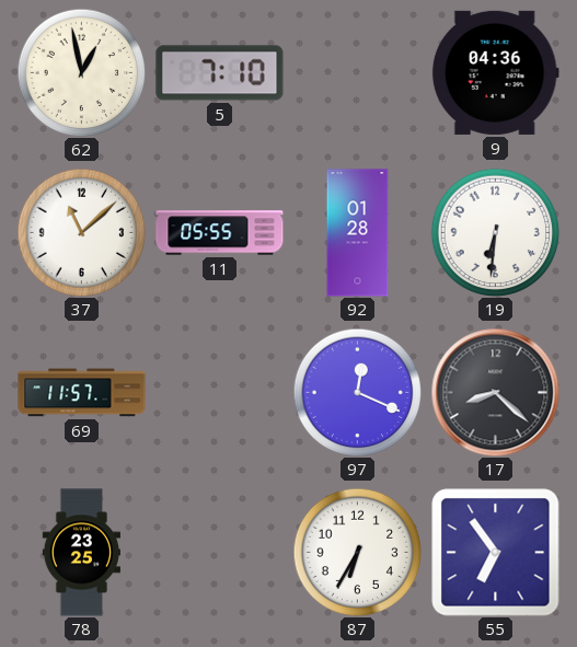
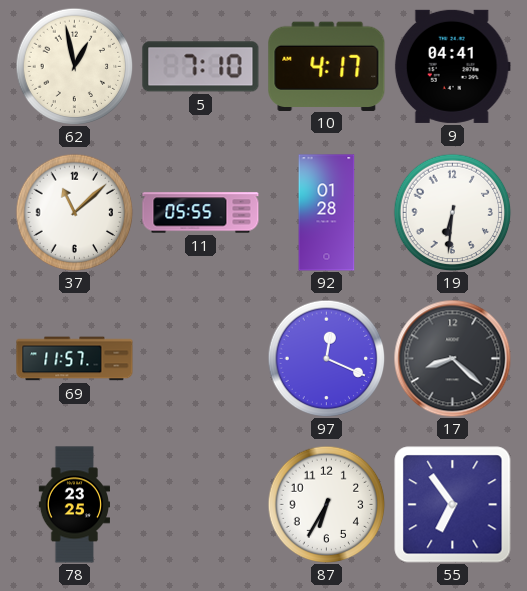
10: none -> 4:17 (327, 66)
9: 04:36 -> 04:41 (452, 66)
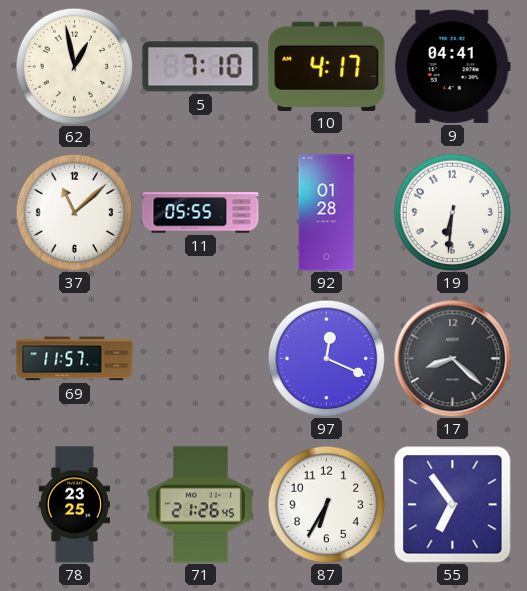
71: none -> 21:26 (200, 505)
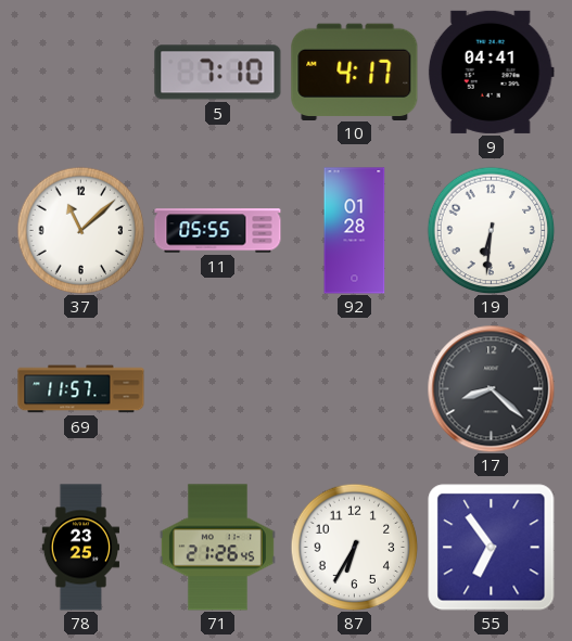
62: 12:58 -> none (74, 66)
97: 12:19 -> none (326, 358)
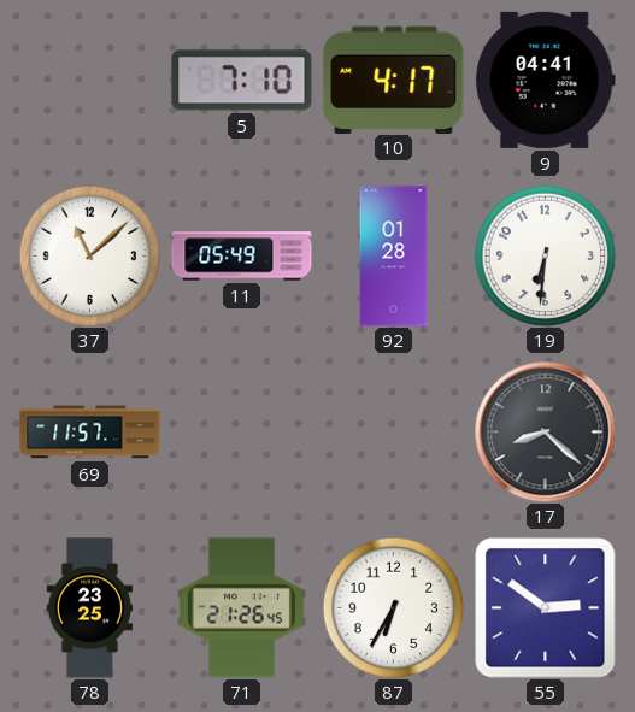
11: 05:55 -> 05:49 (242, 257)
55: 6:54 -> 2:51 (546, 608)
